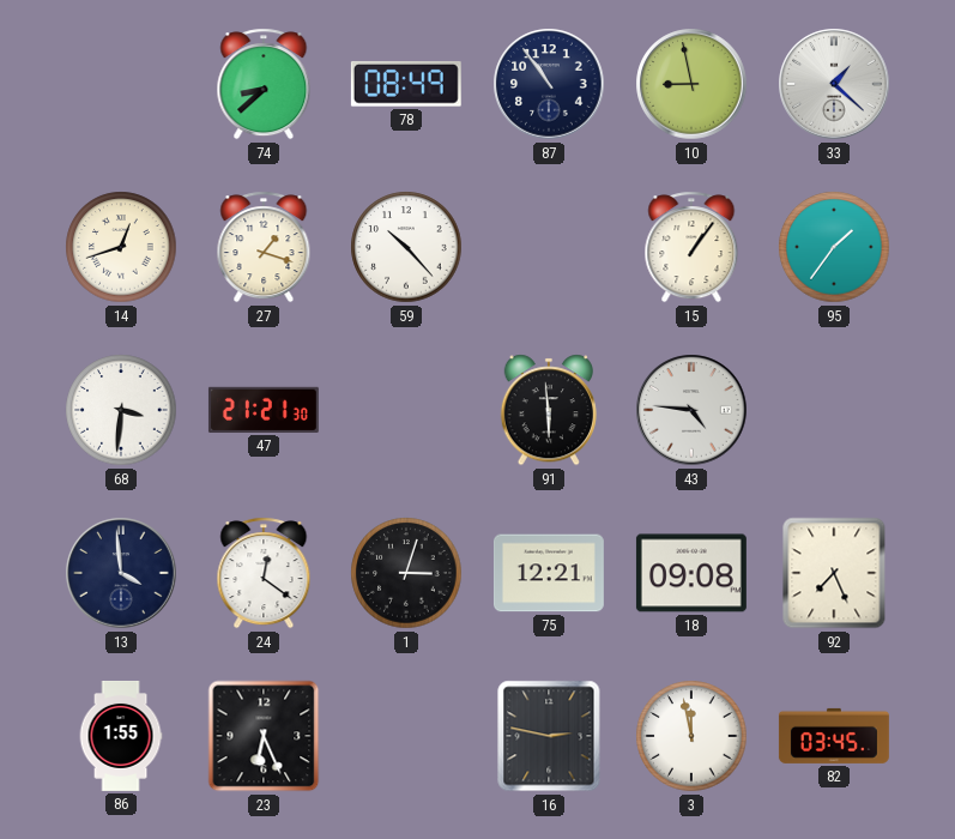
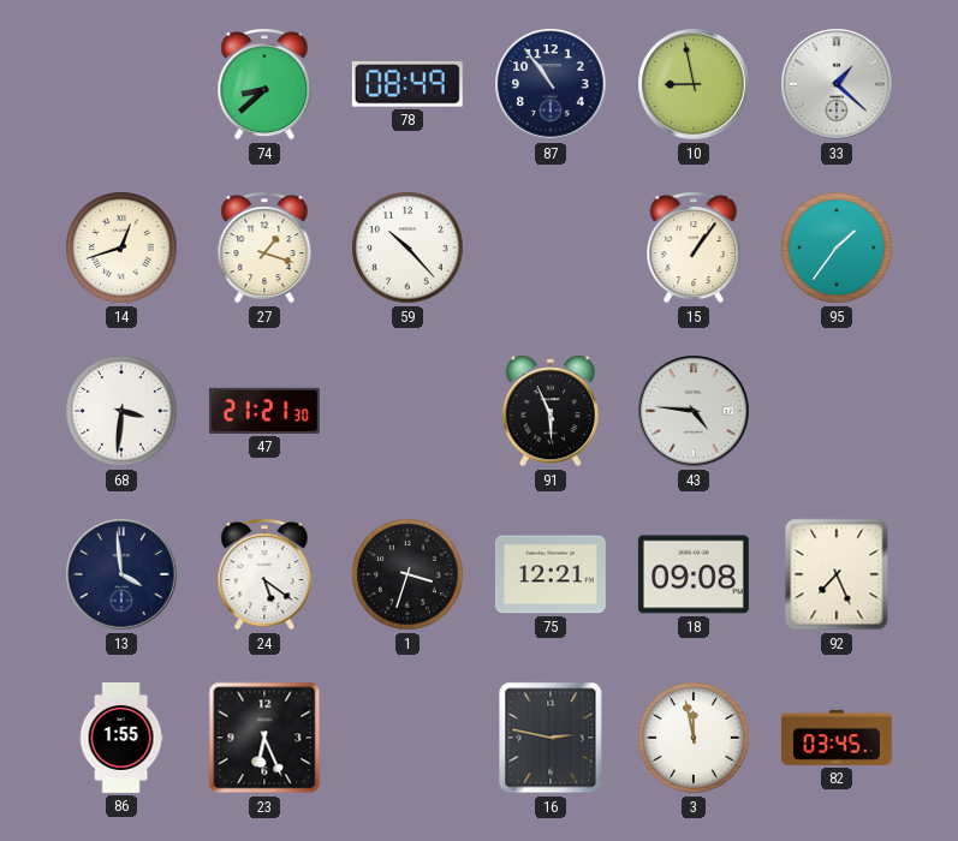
91: 5:59 -> 5:56 (549, 411)
24: 12:21 -> 5:21 (264, 574)
1: 3:03 -> 3:33 (407, 574)
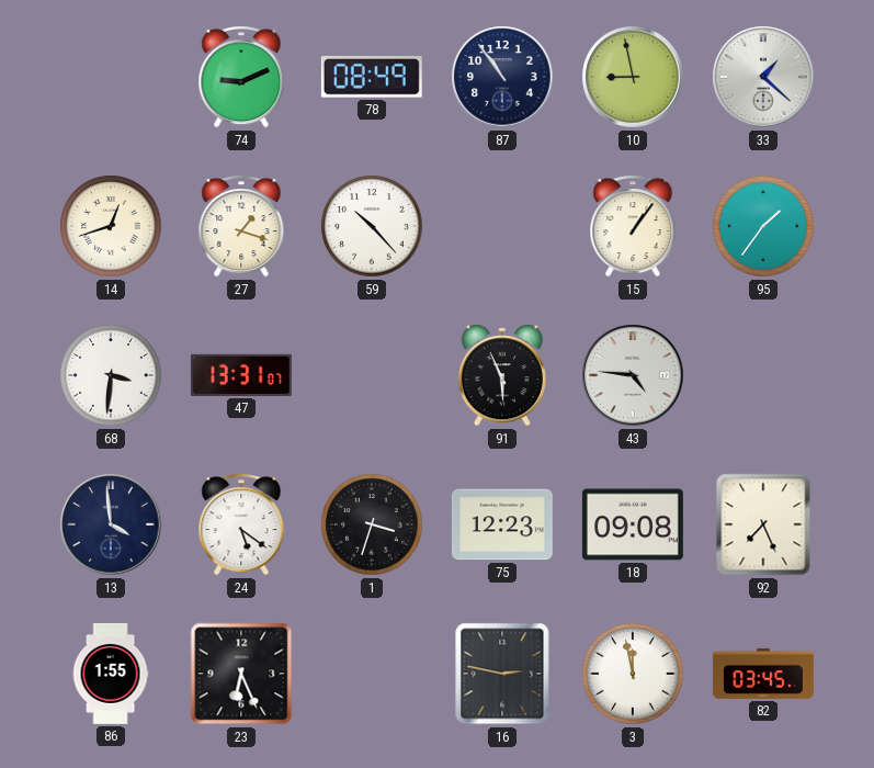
74: 8:38 -> 9:11 (241, 77)
47: 21:21 -> 13:31 (241, 375)
75: 12:21 -> 12:23 (502, 524)
